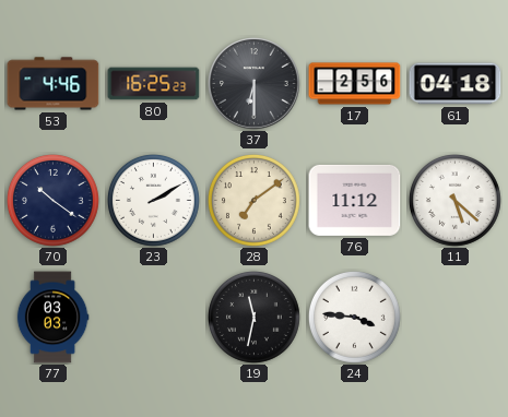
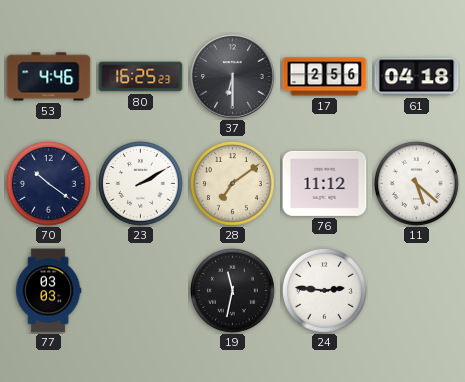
24: 3:46 -> 2:46 (324, 290)
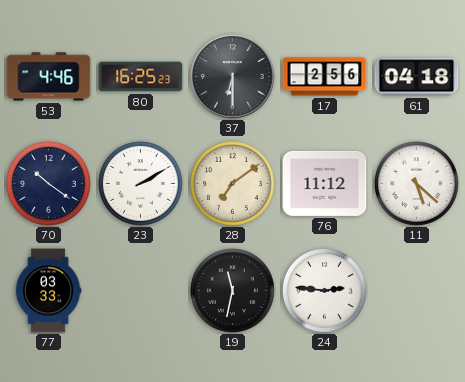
77: 03:03 -> 03:33 (48, 291)
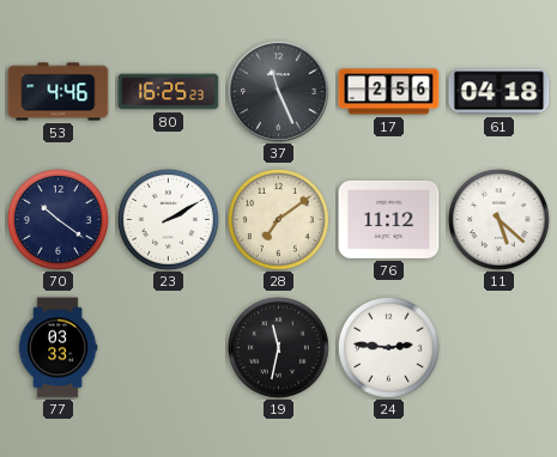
37: 6:30 -> 11:26 (279, 92)
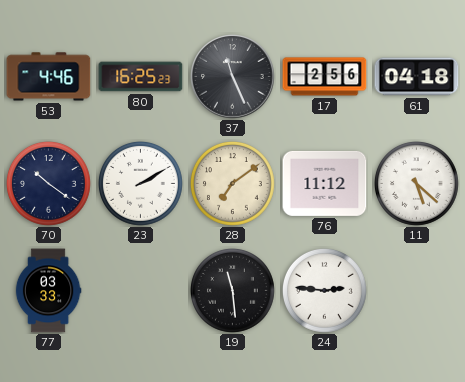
19: 11:32 -> 11:29 (232, 290)
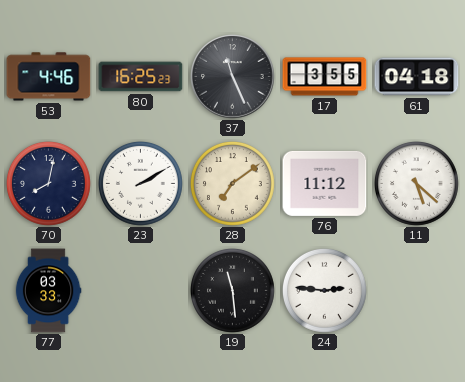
17: 2:56 -> 3:55 (325, 77)
70: 10:21 -> 8:02 (48, 183)
